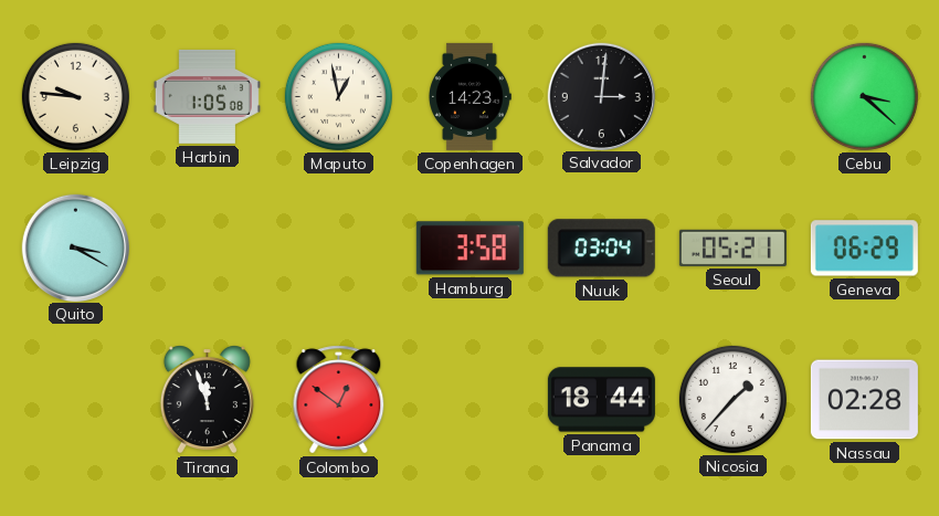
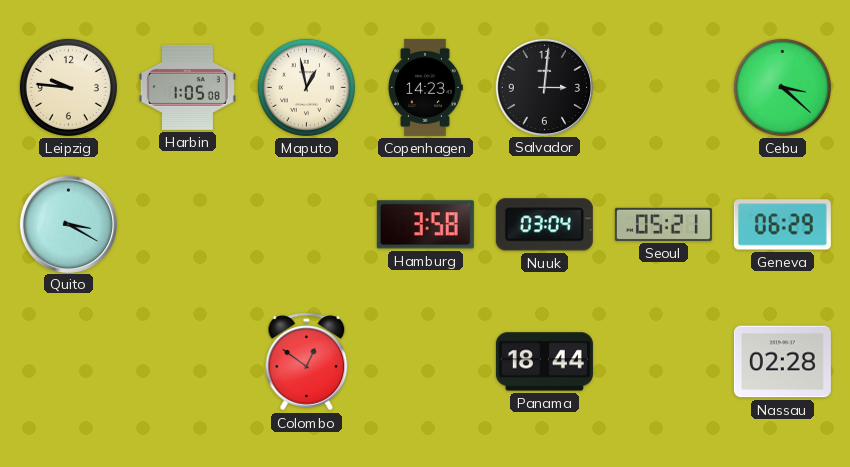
Tirana: 11:57 -> none (207, 400)
Nicosia: 1:37 -> none (732, 399)
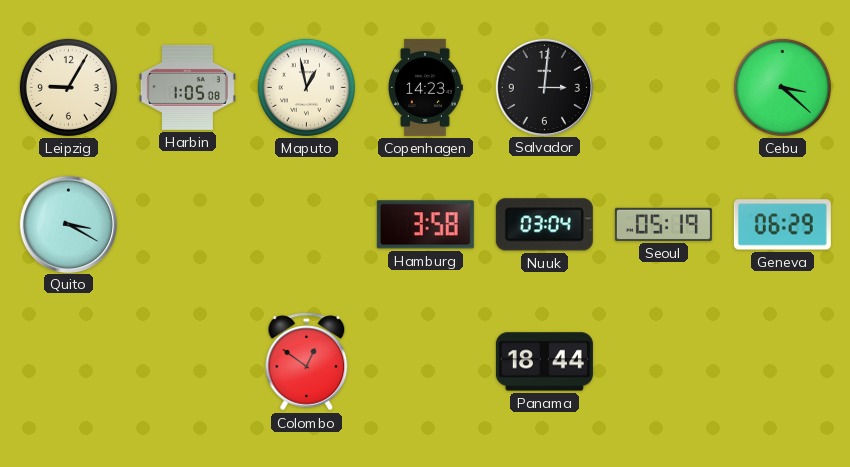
Leipzig: 9:46 -> 9:05 (68, 87)
Seoul: 05:21 -> 05:19 (663, 224)
Nassau: 02:28 -> none (782, 362)
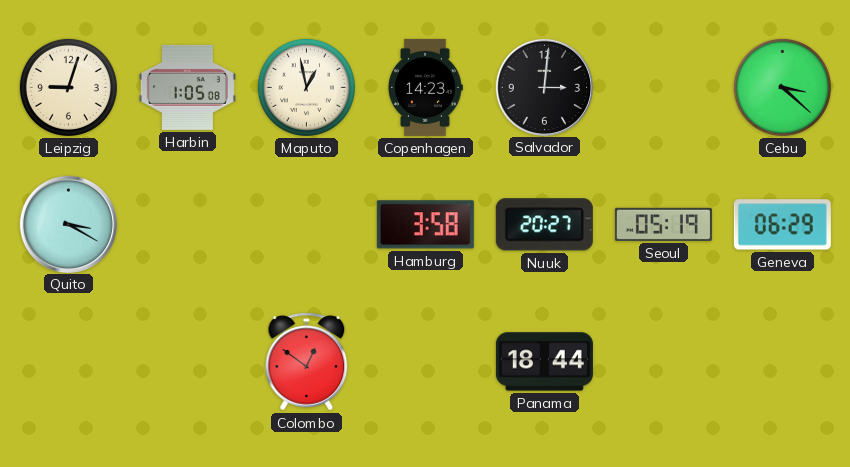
Leipzig: 9:05 -> 9:03 (68, 87)
Nuuk: 03:04 -> 20:27 (544, 225)
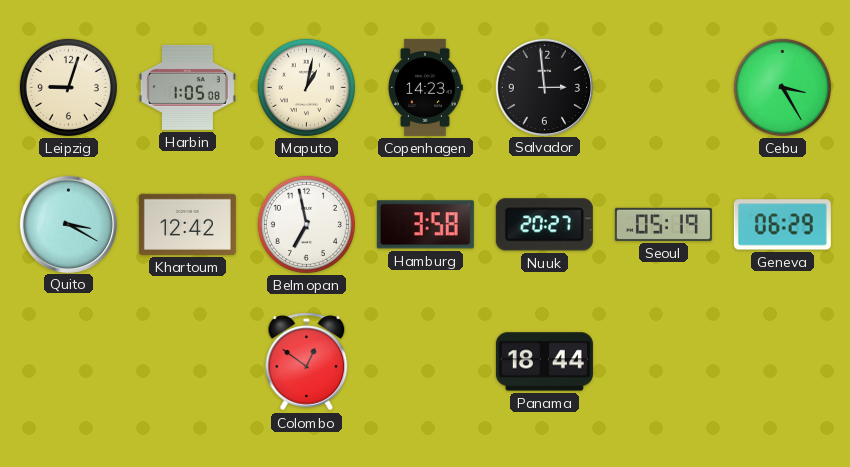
Maputo: 12:58 -> 1:02 (306, 87)
Salvador: 3:01 -> 2:59 (544, 87)
Cebu: 3:22 -> 3:25 (782, 87)
Khartoum: none -> 12:42 (187, 224)
Belmopan: none -> 6:58 (306, 224)
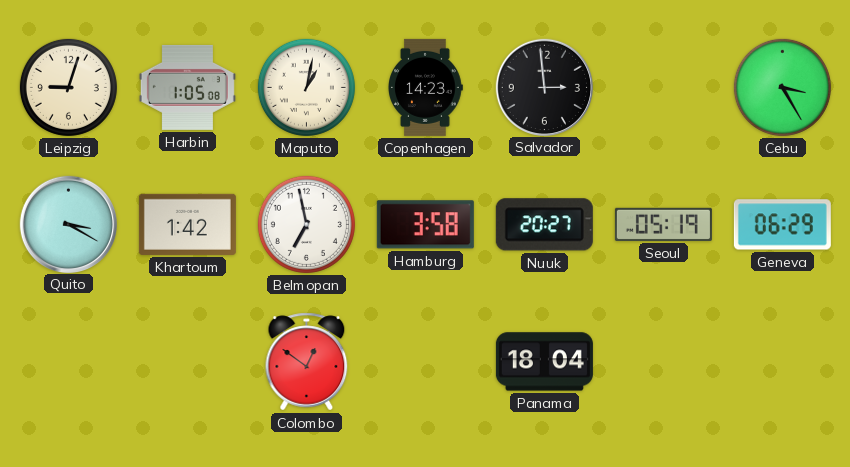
Khartoum: 12:42 -> 1:42 (187, 224)
Panama: 18:44 -> 18:04 (544, 362)
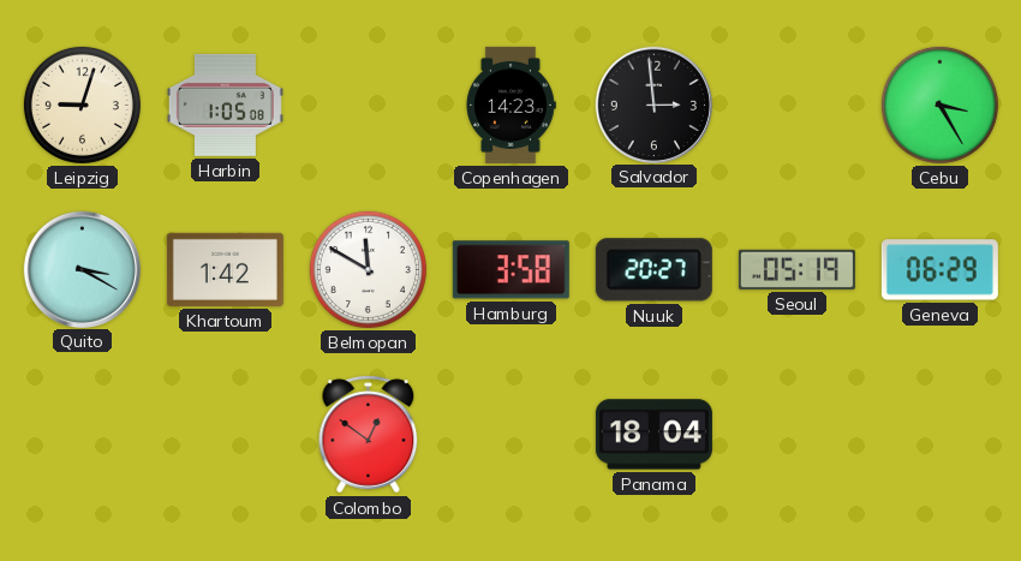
Maputo: 1:02 -> none (306, 87)
Belmopan: 6:58 -> 11:50 (368, 269)
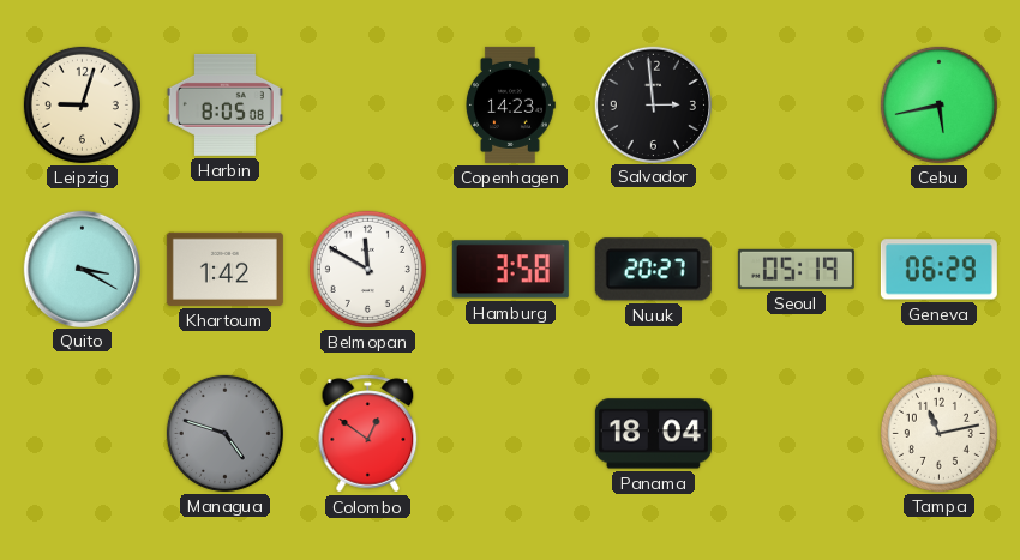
Harbin: 1:05 -> 8:05 (224, 104)
Cebu: 3:25 -> 5:43 (938, 104)
Managua: none -> 4:48 (224, 433)
Tampa: none -> 11:13 (938, 433)
